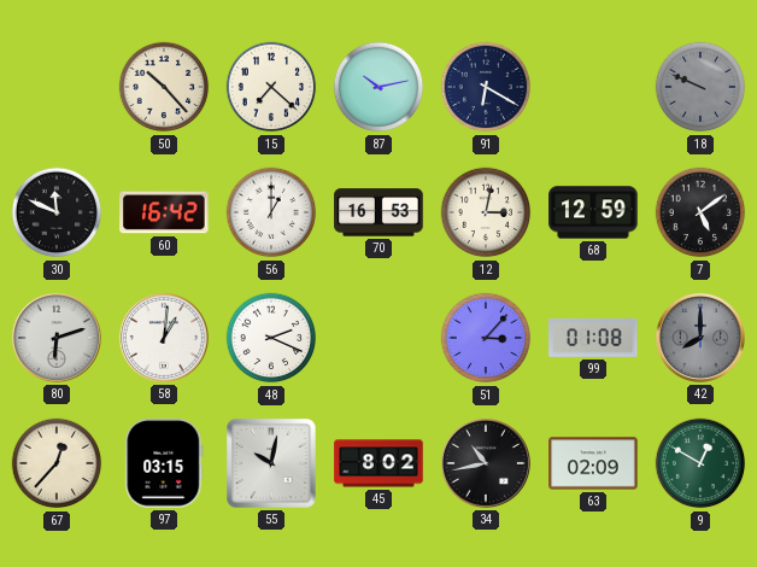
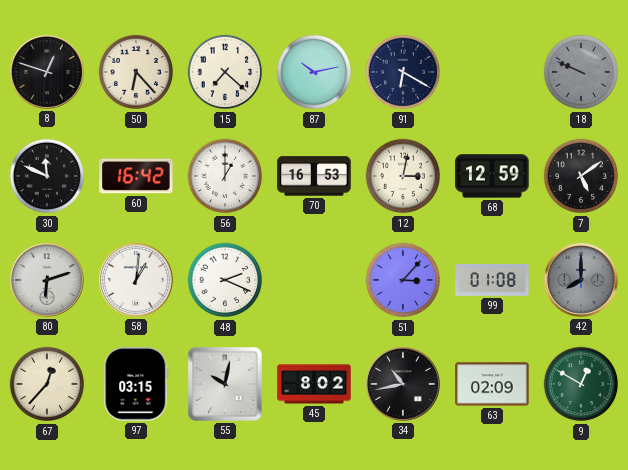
8: none -> 12:48 (47, 72)
50: 10:23 -> 6:23 (136, 72)
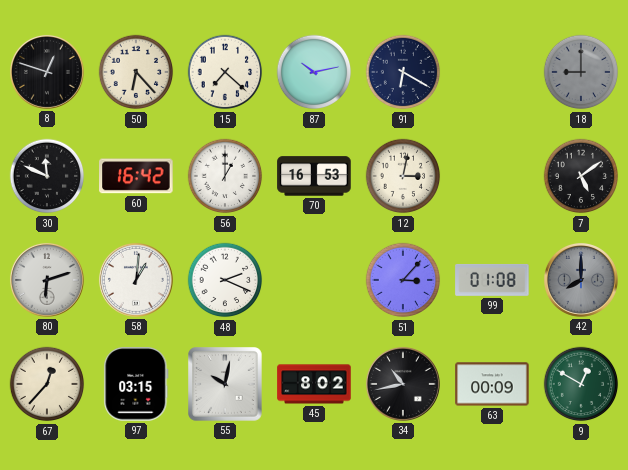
18: 9:49 -> 9:00 (581, 72)
68: 12:59 -> none (492, 176)
63: 02:09 -> 00:09 (492, 384)
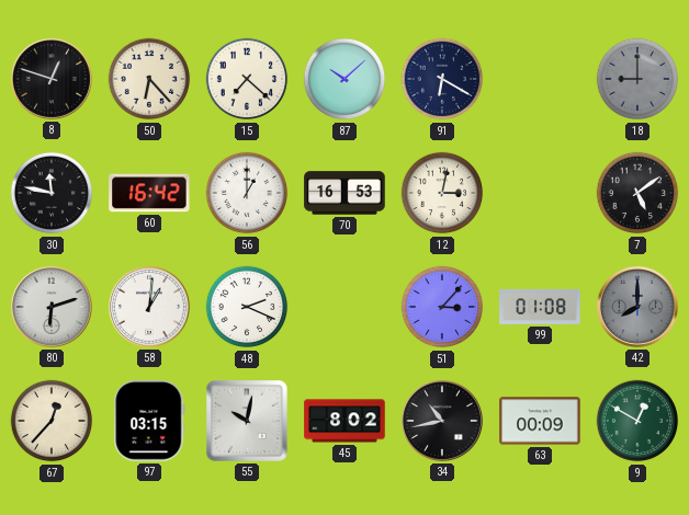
87: 10:13 -> 10:08 (344, 79)
30: 11:49 -> 11:47 (52, 193)
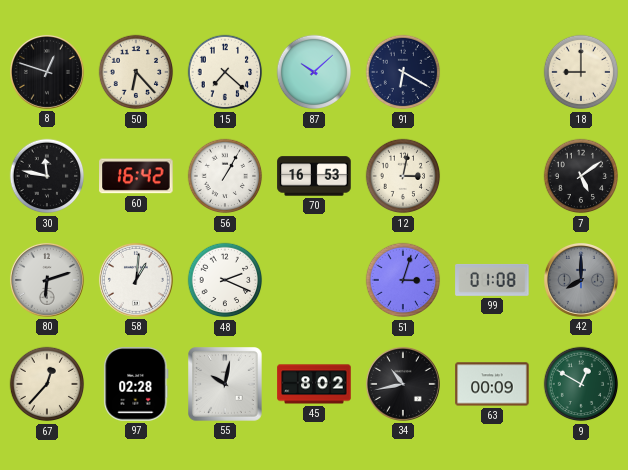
18 dial: grey -> cream (581, 72)
56: 1:00 -> 1:05 (225, 176)
51: 3:07 -> 3:03 (403, 280)
97: 03:15 -> 02:28 (136, 384)
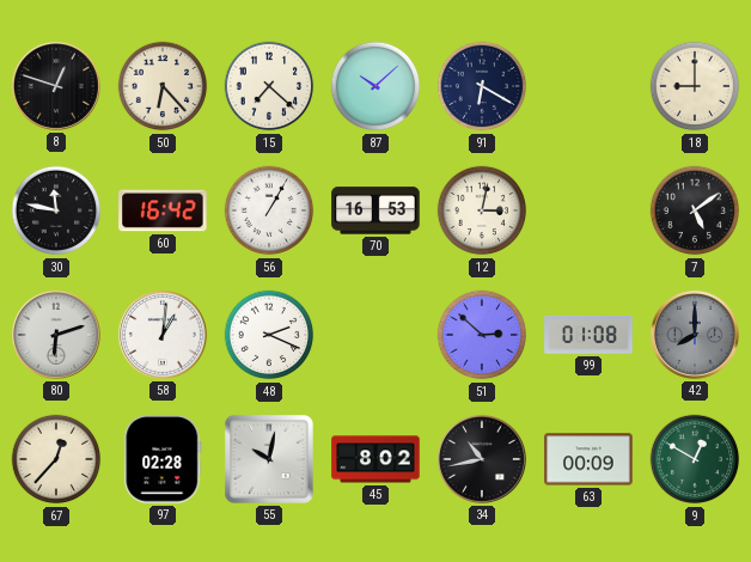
51: 3:03 -> 2:52 (482, 335)
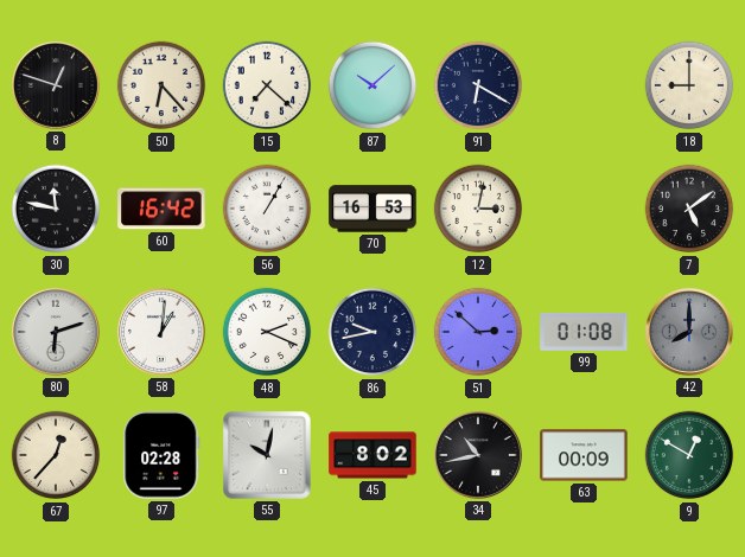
86: none -> 9:43 (372, 332)
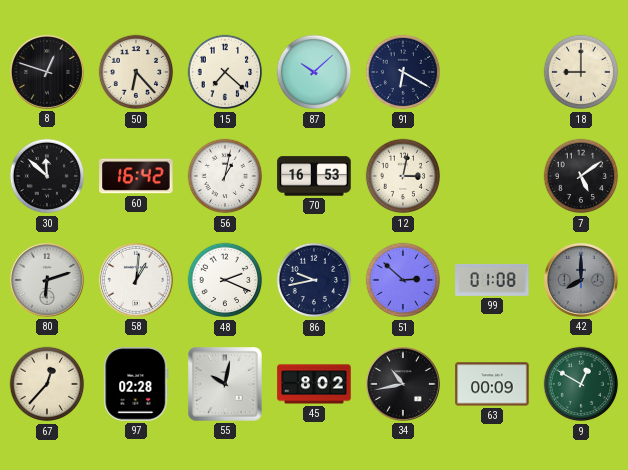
30: 11:47 -> 11:52 (47, 176)
56: 1:05 -> 1:02 (225, 176)
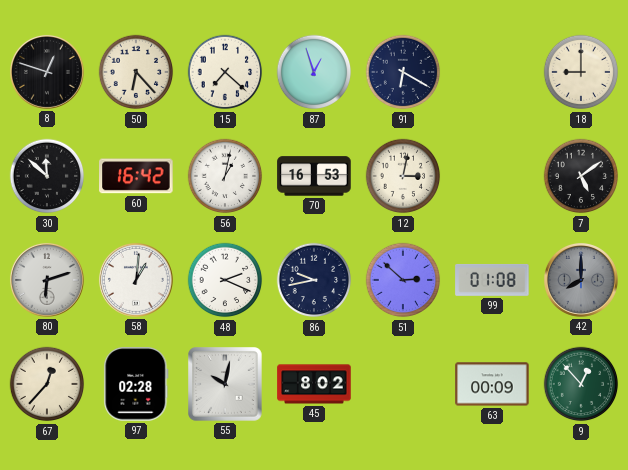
87: 10:08 -> 12:57 (314, 72)
34: 10:43 -> none (403, 384)
9: 12:50 -> 12:53 (581, 384)
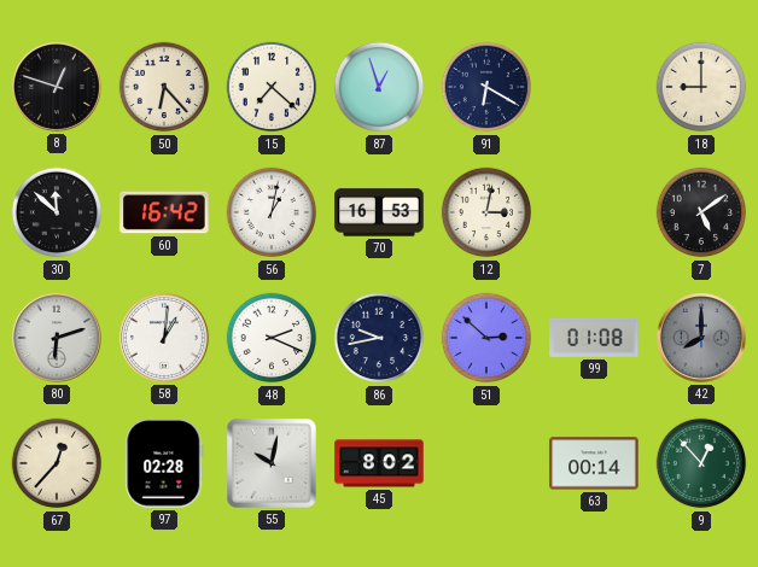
63: 00:09 -> 00:14 (594, 463)
